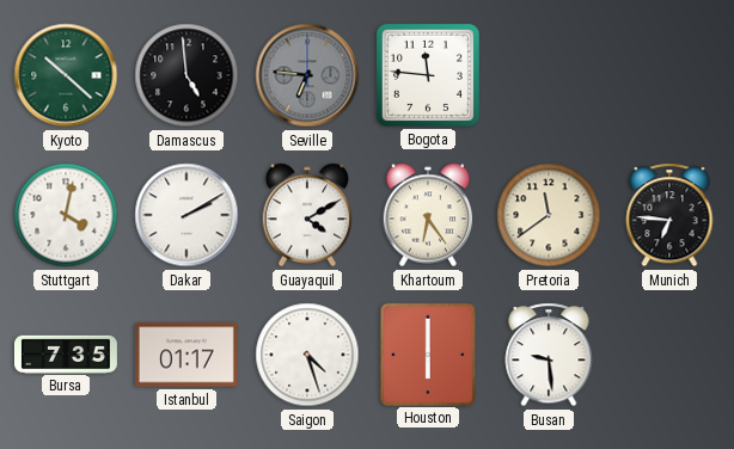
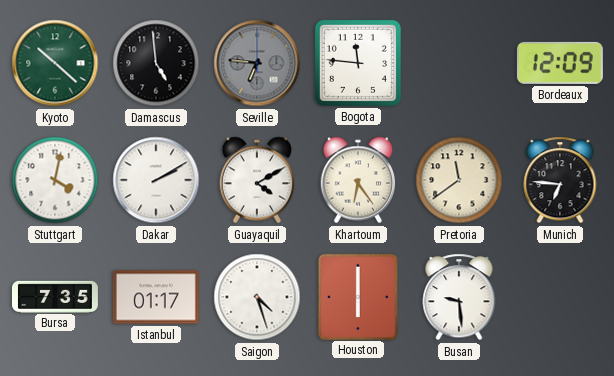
Bordeaux: none -> 12:09 (560, 63)
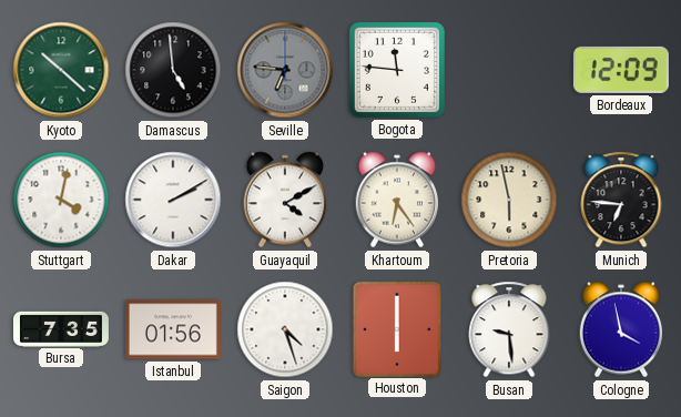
Pretoria: 11:39 -> 5:58 (509, 200)
Istanbul: 01:17 -> 01:56 (173, 329)
Cologne: none -> 3:58 (621, 329)
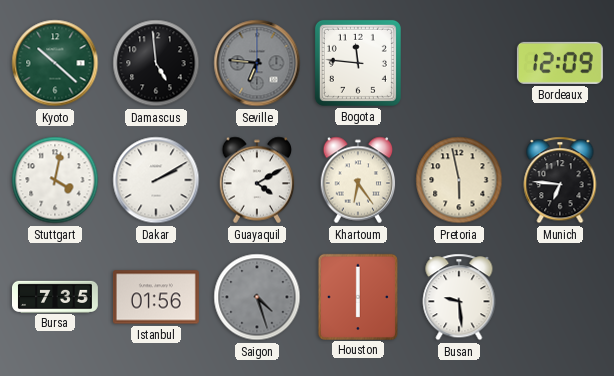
Saigon dial: white -> grey (257, 297)
Cologne: 3:58 -> none (621, 329)
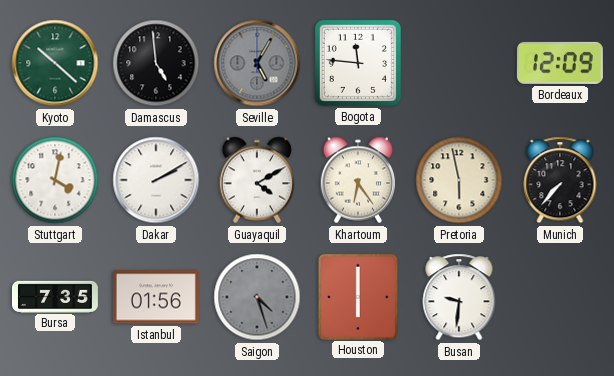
Seville: 6:46 -> 5:05 (257, 63)
Munich: 6:46 -> 7:37 (560, 180)
Busan: 9:29 -> 9:31 (459, 297)
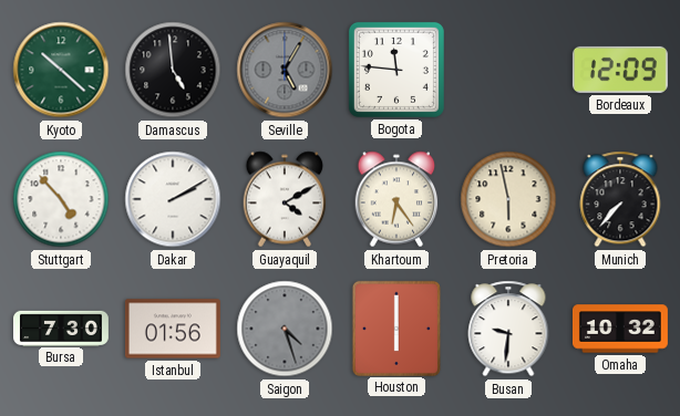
Stuttgart: 4:02 -> 4:53 (61, 199)
Bursa: 7:35 -> 7:30 (62, 327)
Omaha: none -> 10:32 (620, 329)
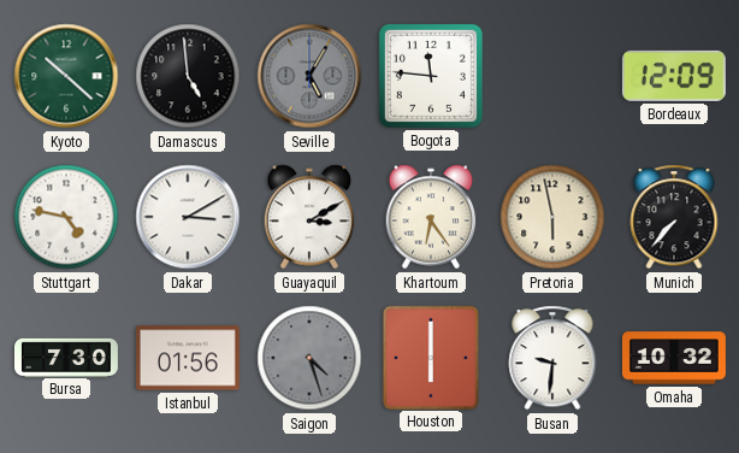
Stuttgart: 4:53 -> 4:47 (66, 217)
Dakar: 2:10 -> 3:10 (188, 217)
Guayaquil: 4:10 -> 3:10 (309, 217)
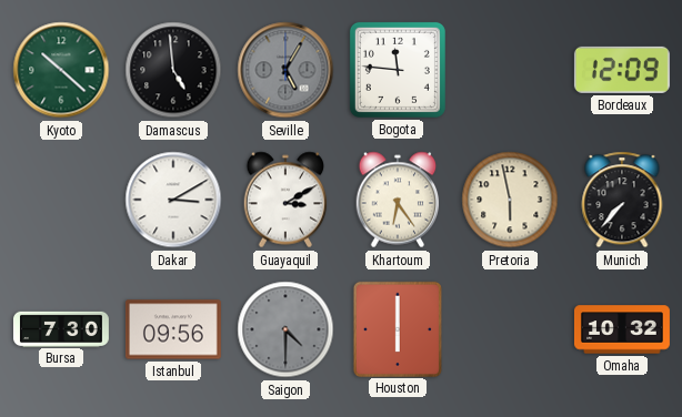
Stuttgart: 4:47 -> none (66, 217)
Istanbul: 01:56 -> 09:56 (173, 329)
Saigon: 4:27 -> 4:30 (285, 329)
Busan: 9:31 -> none (552, 358)
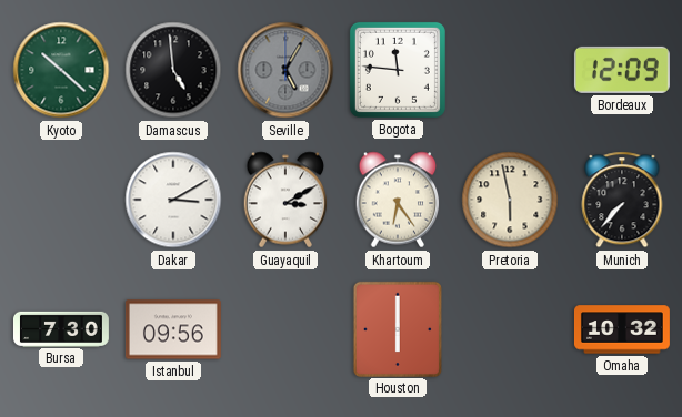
Saigon: 4:30 -> none (285, 329)
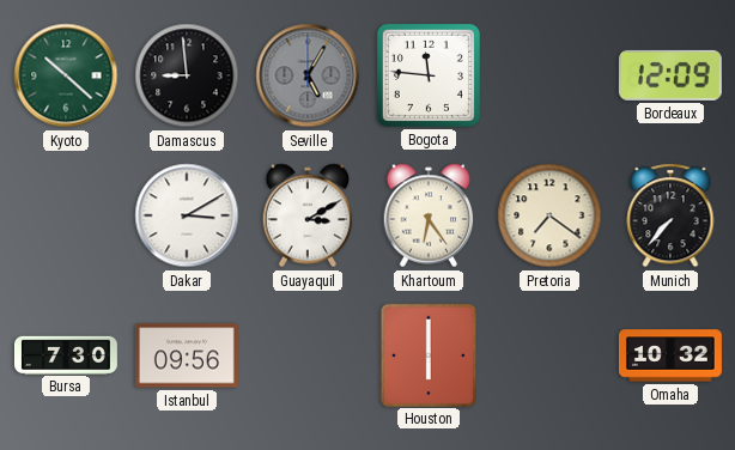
Damascus: 4:59 -> 8:59 (187, 75)
Pretoria: 5:58 -> 7:21 (549, 215)
